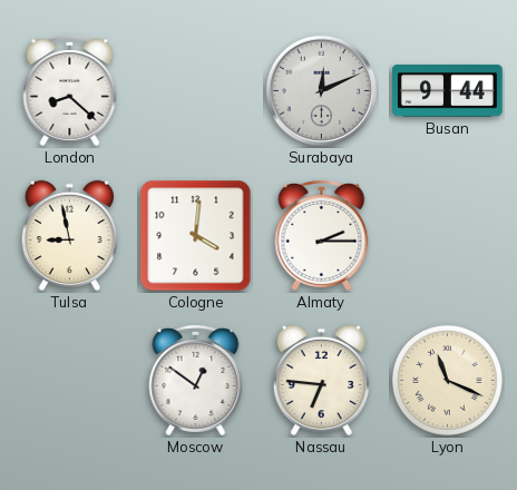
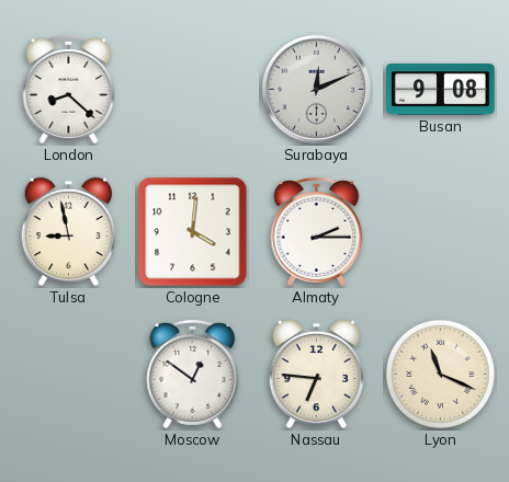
Busan: 9:44 -> 9:08 (441, 90)
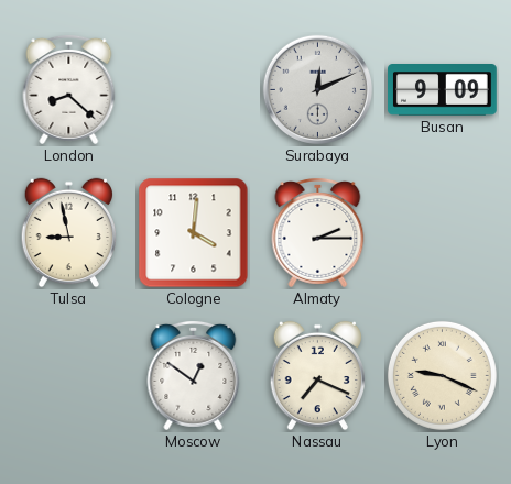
Busan: 9:08 -> 9:09 (443, 90)
Nassau: 6:46 -> 7:19 (317, 376)
Lyon: 11:19 -> 9:19 (442, 375)
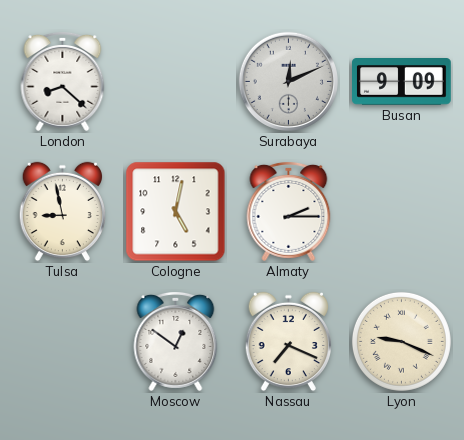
Cologne: 4:01 -> 5:02 (176, 212)
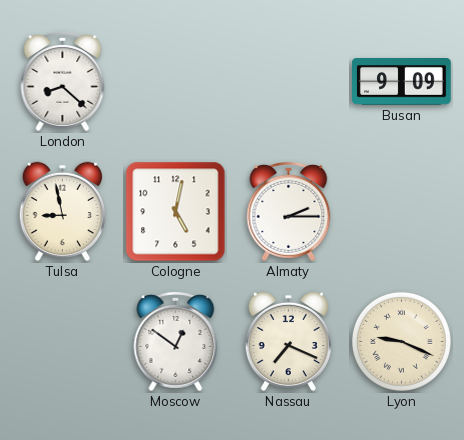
Surabaya: 12:11 -> none (288, 81)
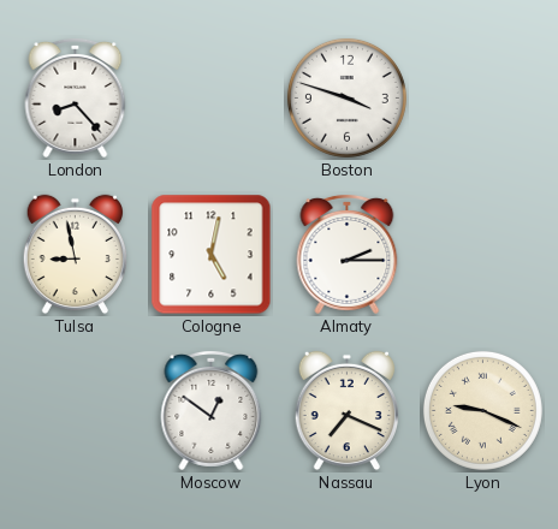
London: 8:22 -> 8:23 (76, 99)
Boston: none -> 3:48 (346, 97)
Busan: 9:09 -> none (402, 82)
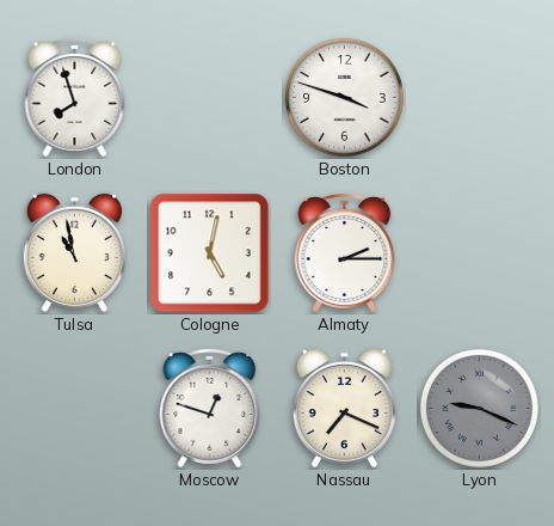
London: 8:23 -> 7:57 (75, 98)
Tulsa: 8:58 -> 10:58 (74, 253)
Moscow: 12:51 -> 12:48 (210, 409)
Lyon dial: cream -> grey (479, 408)
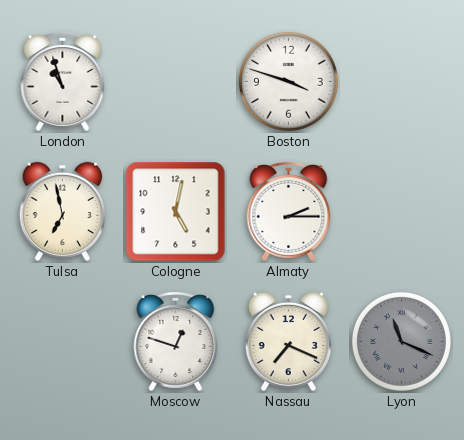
London: 7:57 -> 10:57 (63, 82)
Tulsa: 10:58 -> 6:58 (62, 212)
Lyon: 9:19 -> 11:19 (401, 341)
